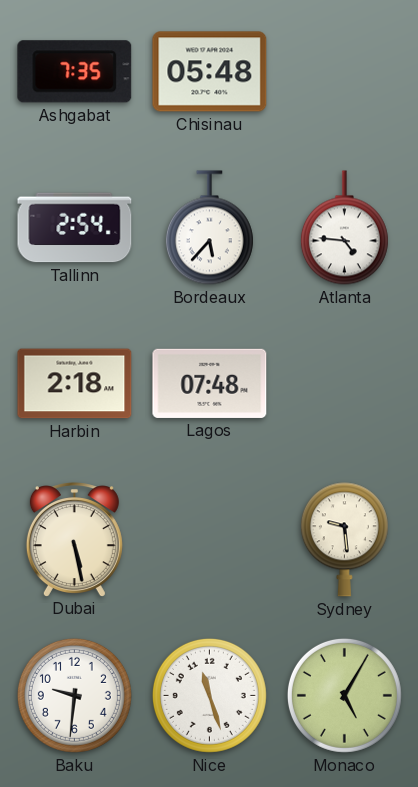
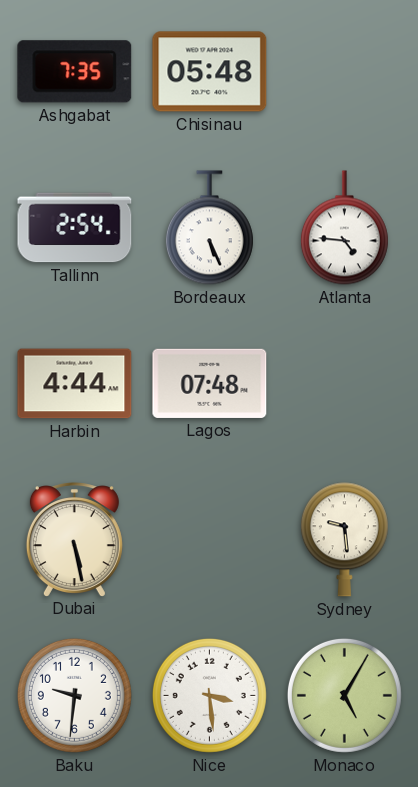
Bordeaux: 5:37 -> 5:26 (209, 228)
Harbin: 2:18 -> 4:44 (75, 384)
Nice: 11:27 -> 3:29 (209, 695)
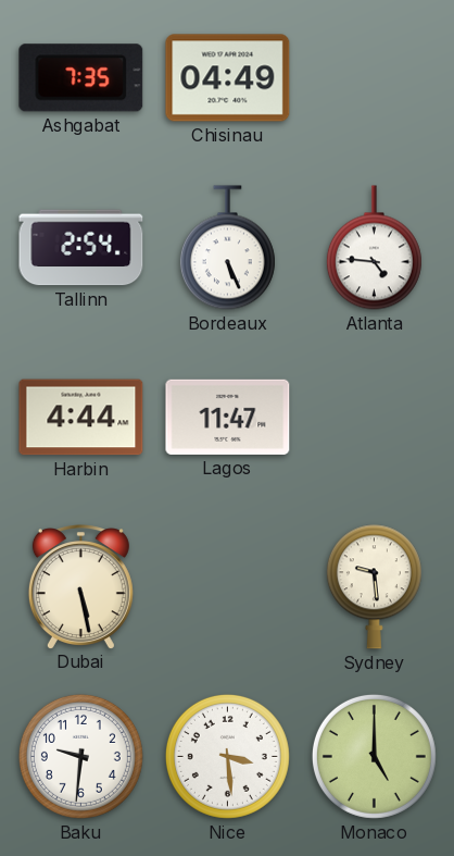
Chisinau: 05:48 -> 04:49 (228, 78)
Lagos: 07:48 -> 11:47 (228, 417)
Monaco: 5:05 -> 5:00 (374, 756)
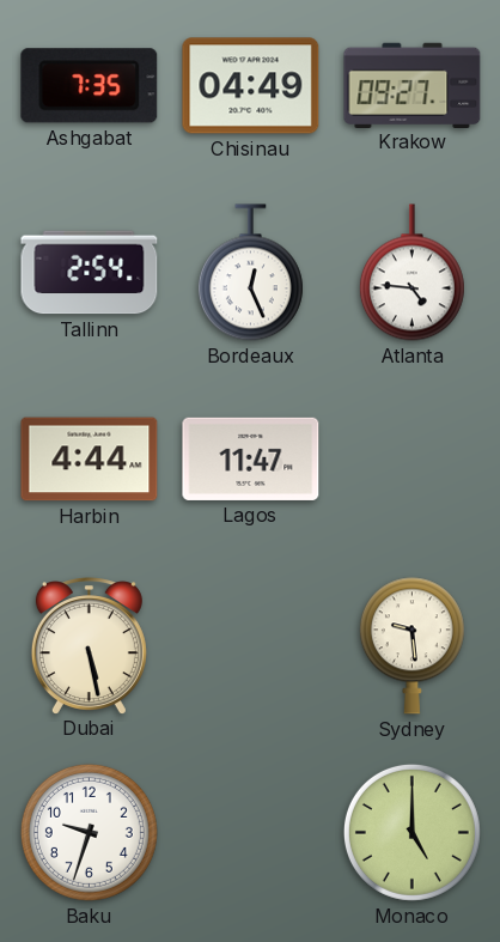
Krakow: none -> 09:27 (413, 85)
Bordeaux: 5:26 -> 12:26 (250, 273)
Baku: 9:31 -> 9:33 (89, 832)
Nice: 3:29 -> none (227, 756)
